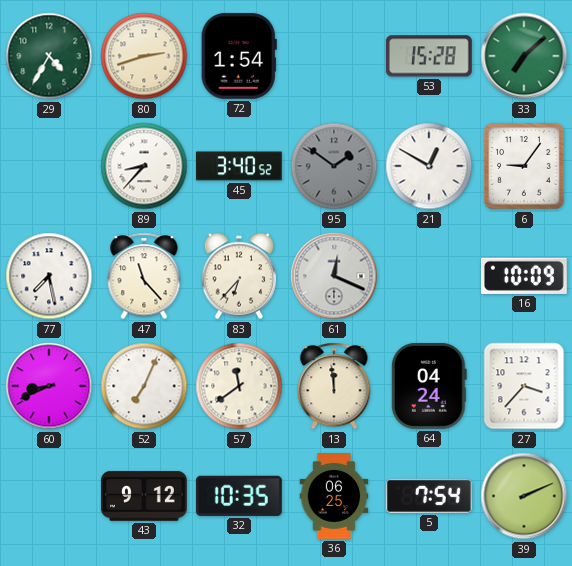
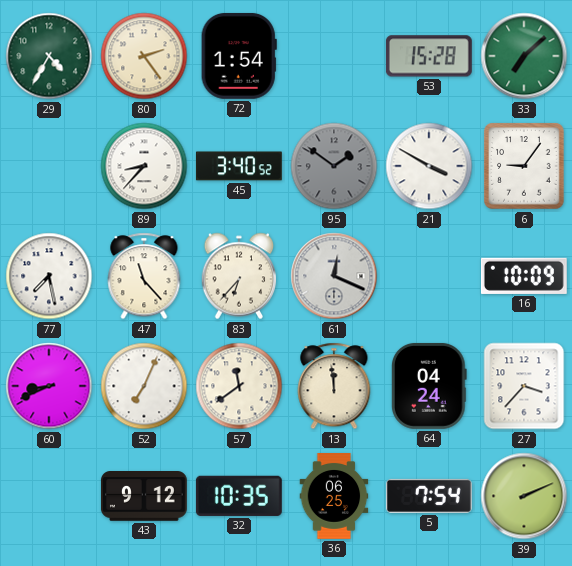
80: 2:42 -> 2:24 (144, 56)
21: 12:50 -> 3:50 (429, 166)
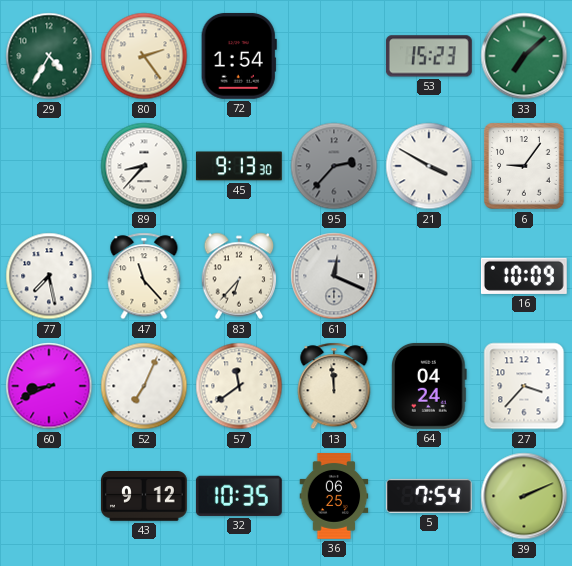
53: 15:28 -> 15:23 (429, 56)
45: 3:40 -> 9:13 (239, 166)
95: 1:51 -> 2:37 (334, 166)
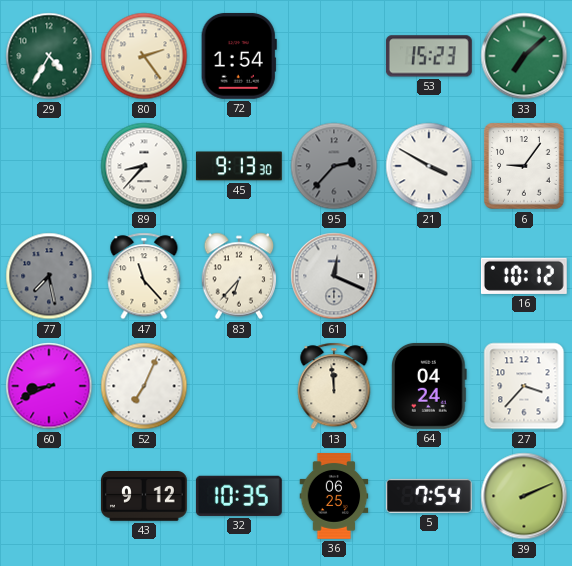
77 dial: white -> grey (49, 276)
16: 10:09 -> 10:12 (524, 276)
57: 11:39 -> none (239, 386)
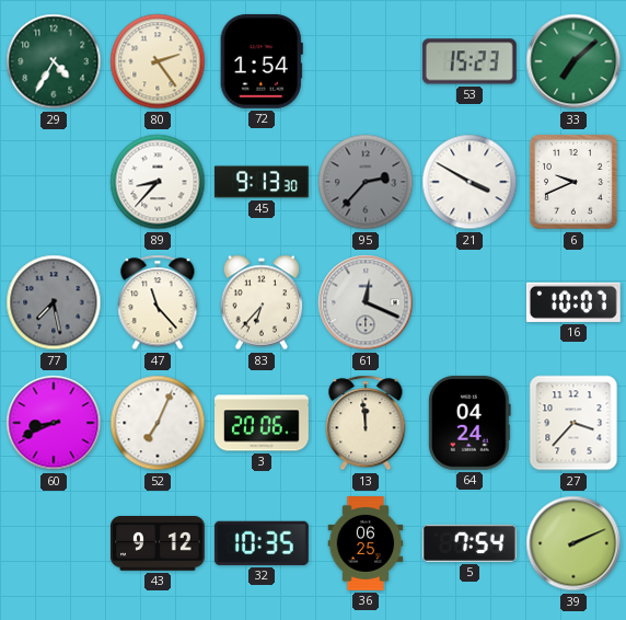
6: 9:06 -> 9:41 (573, 182)
16: 10:12 -> 10:07 (573, 302)
3: none -> 20:06 (263, 423)
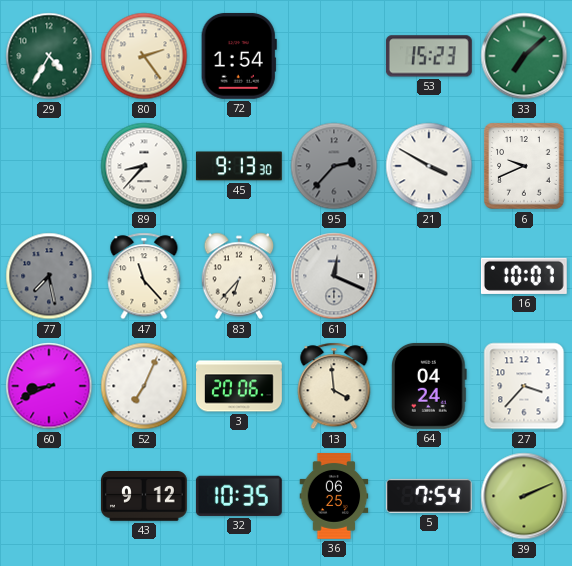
13: 11:59 -> 3:59 (334, 386)
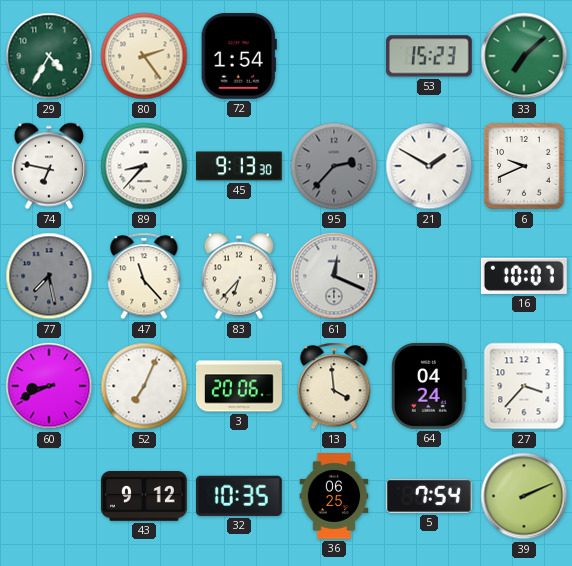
74: none -> 6:47 (49, 166)
21: 3:50 -> 1:50 (429, 166)
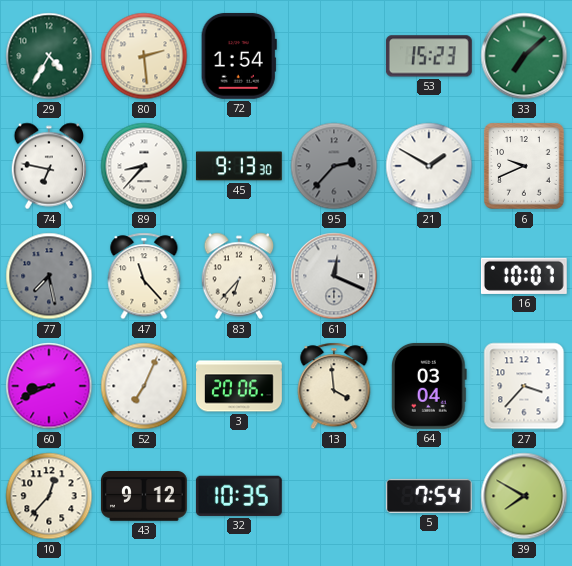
80: 2:24 -> 2:29 (144, 56)
64: 04:24 -> 03:04 (429, 386)
10: none -> 12:37 (49, 496)
36: 06:25 -> none (334, 497)
39: 2:11 -> 7:50 (524, 496)
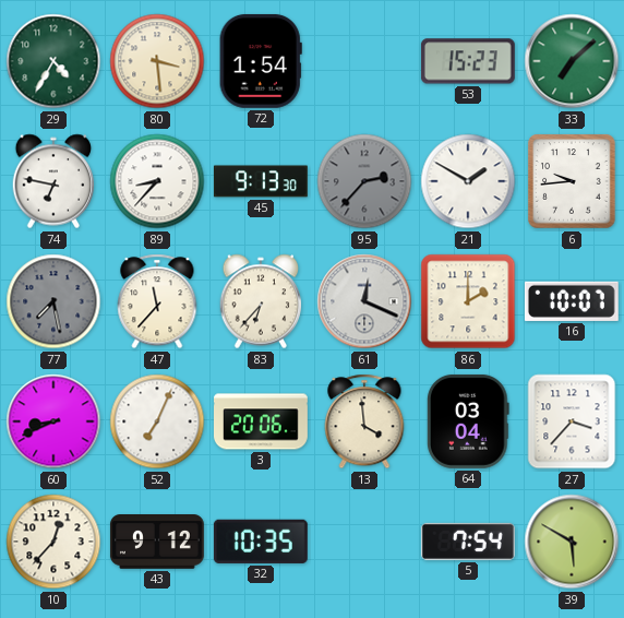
80: 2:29 -> 3:29 (157, 61)
6: 9:41 -> 9:44 (572, 181)
47: 11:23 -> 11:37 (157, 301)
86: none -> 2:00 (468, 301)
39: 7:50 -> 5:50 (572, 542)
